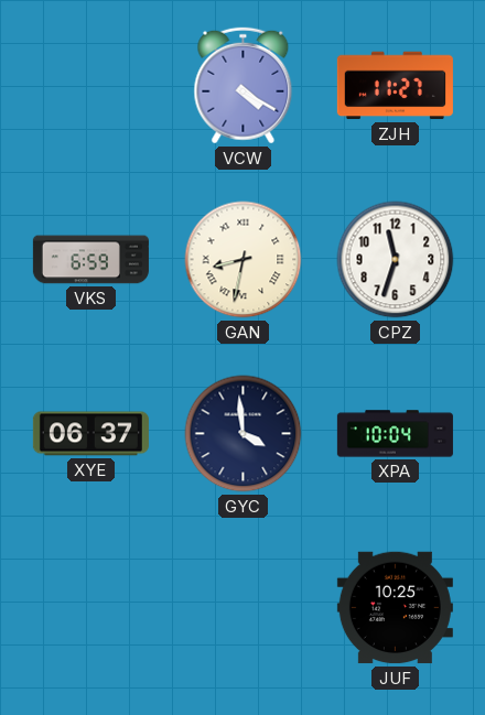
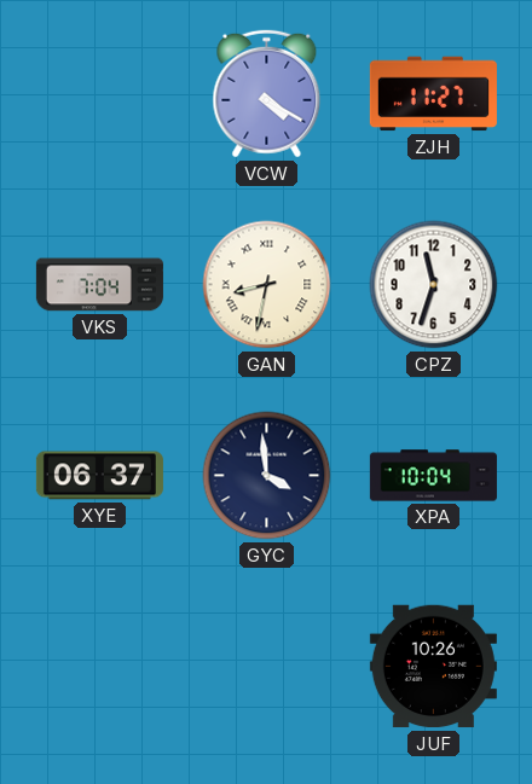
VKS: 6:59 -> 7:04 (99, 285)
JUF: 10:25 -> 10:26 (433, 667)
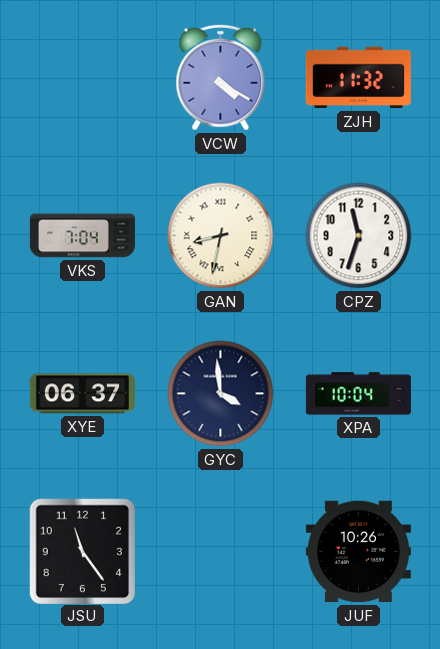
ZJH: 11:27 -> 11:32 (358, 78)
JSU: none -> 11:24 (82, 551)
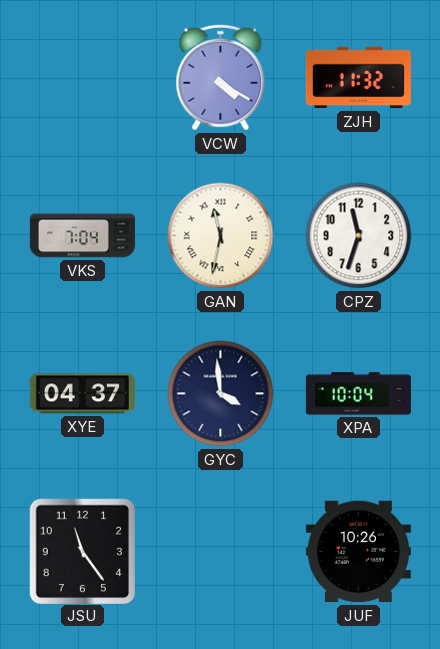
GAN: 8:32 -> 11:32 (221, 236)
XYE: 06:37 -> 04:37 (82, 394)
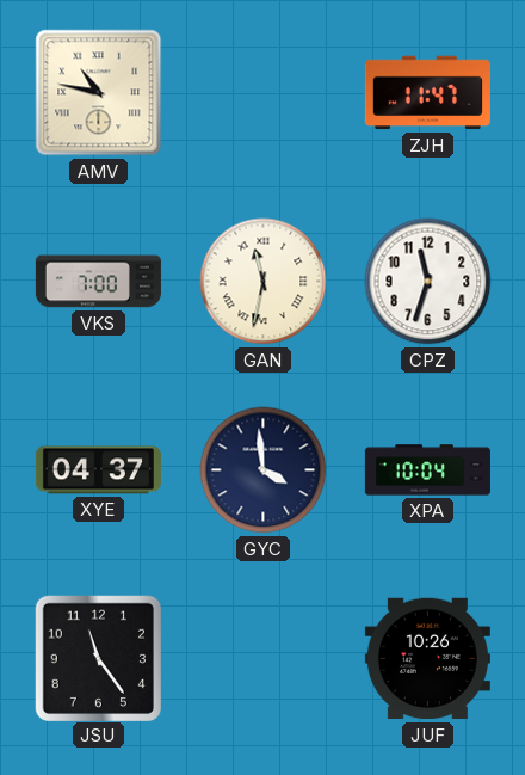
AMV: none -> 10:47 (99, 93)
VCW: 4:20 -> none (221, 78)
ZJH: 11:32 -> 11:47 (427, 93)
VKS: 7:04 -> 7:00 (98, 282)
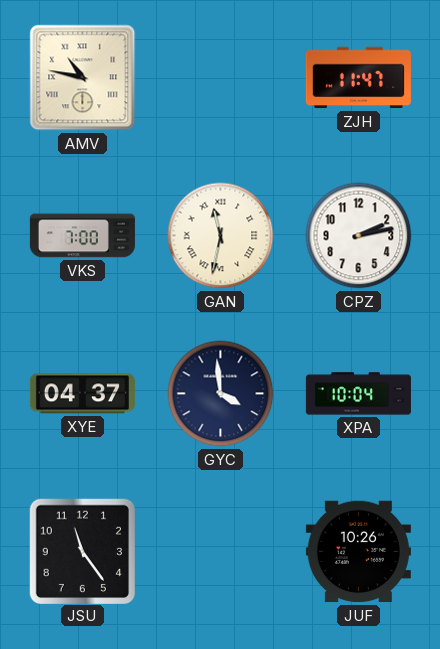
CPZ: 11:33 -> 2:13 (359, 236)
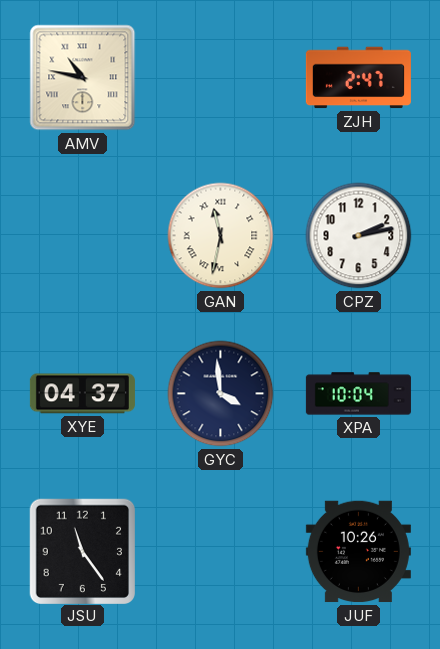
ZJH: 11:47 -> 2:47 (358, 78)
VKS: 7:00 -> none (82, 236)
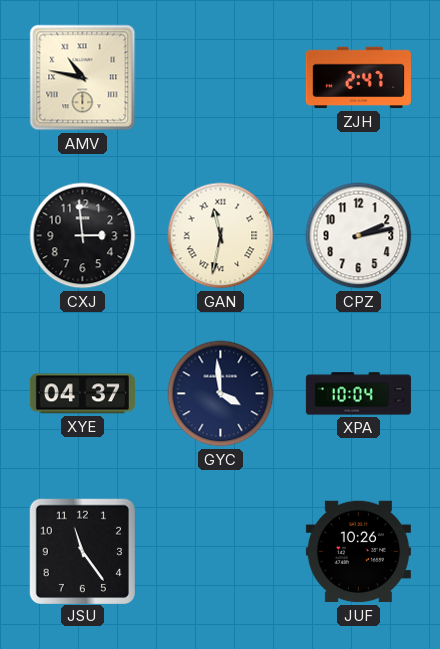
CXJ: none -> 2:59 (83, 236)
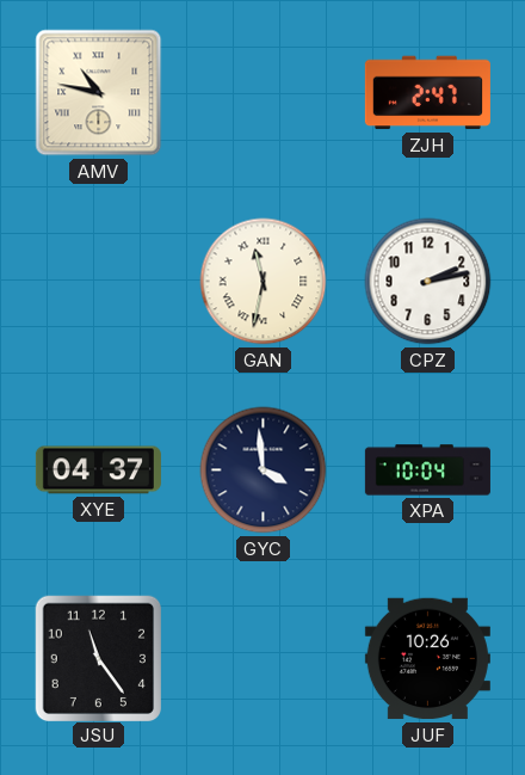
CXJ: 2:59 -> none (83, 236)
